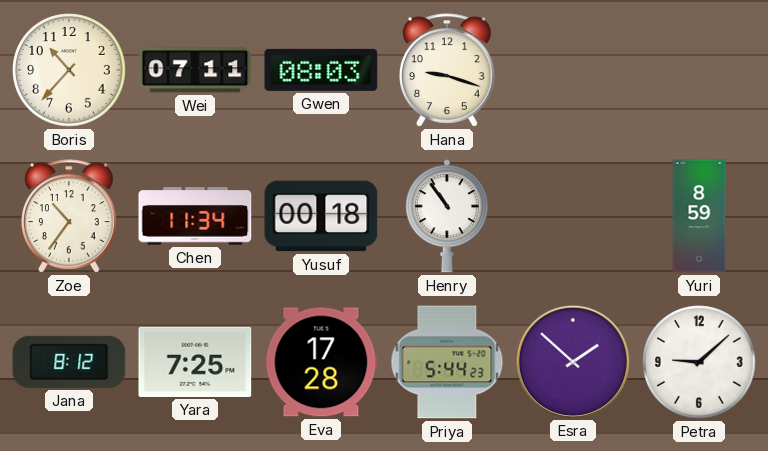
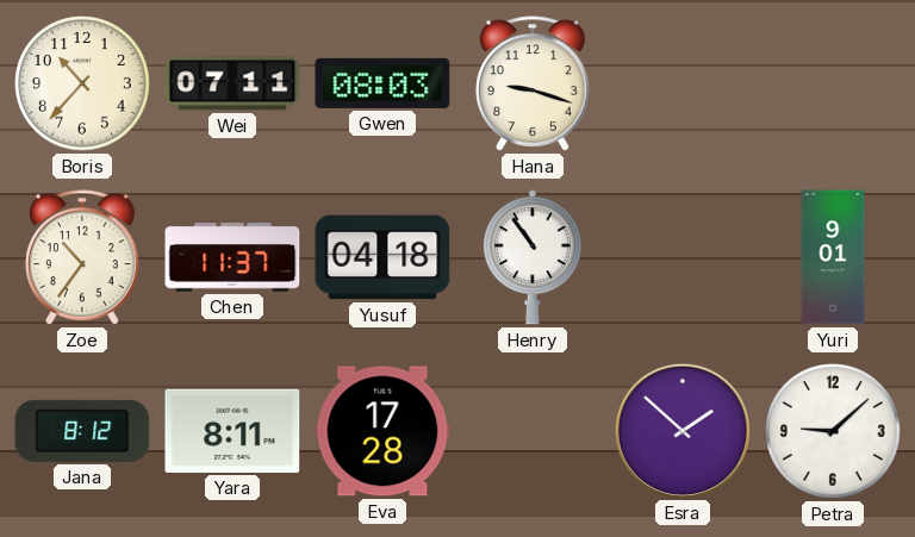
Chen: 11:34 -> 11:37 (232, 257)
Yusuf: 00:18 -> 04:18 (382, 257)
Yuri: 8:59 -> 9:01 (833, 257)
Yara: 7:25 -> 8:11 (232, 431)
Priya: 5:44 -> none (447, 362)
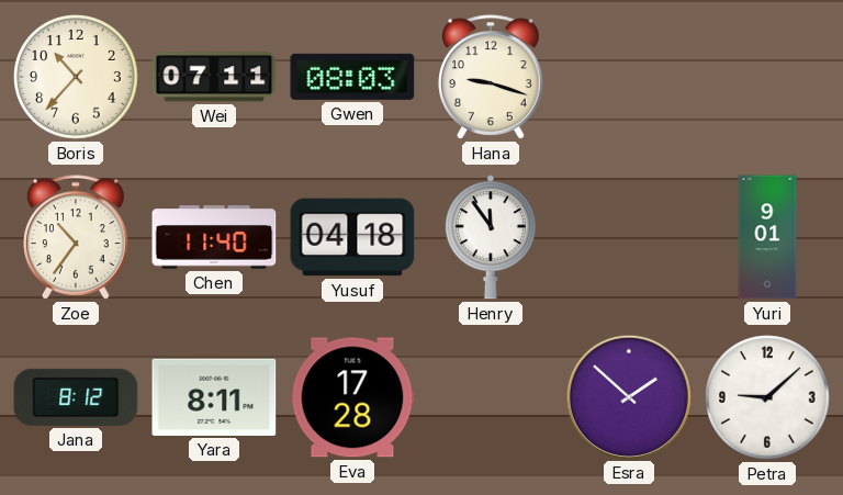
Chen: 11:37 -> 11:40 (214, 237)
Henry: 10:54 -> 11:54 (491, 237)
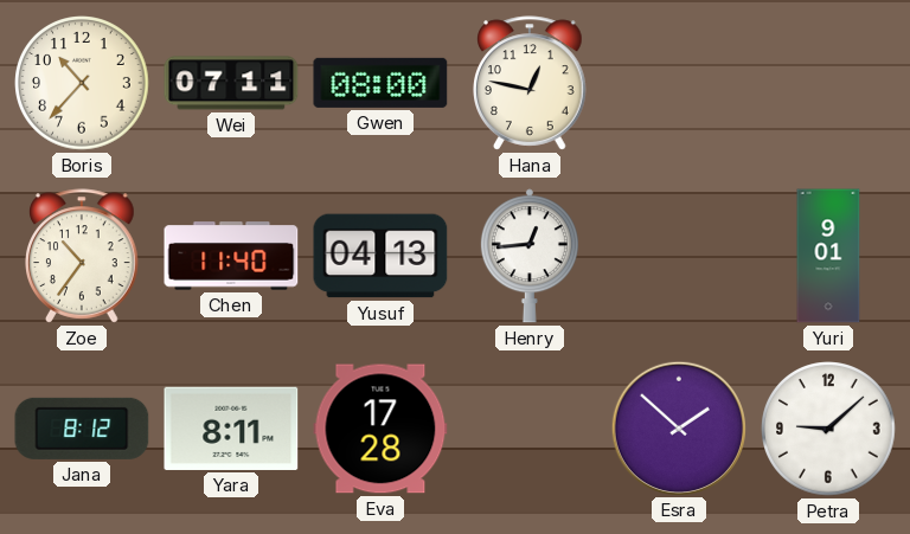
Gwen: 08:03 -> 08:00 (380, 83)
Hana: 9:18 -> 12:47 (530, 83)
Yusuf: 04:18 -> 04:13 (380, 256)
Henry: 11:54 -> 12:44 (530, 256)
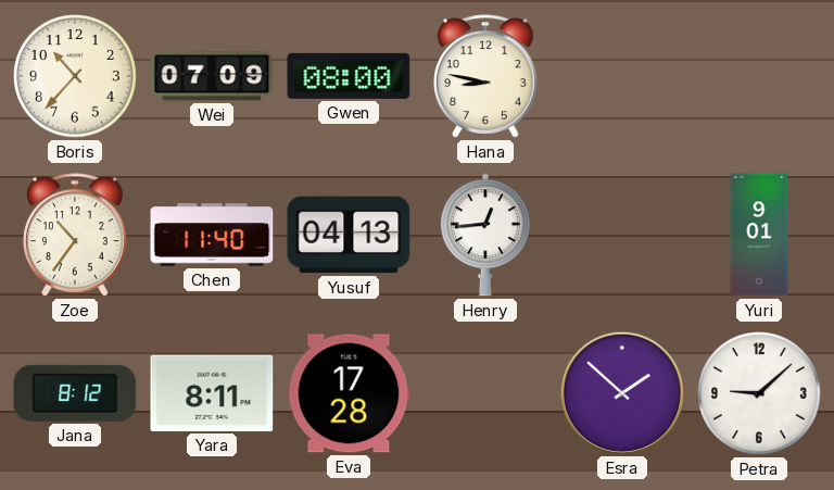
Wei: 07:11 -> 07:09 (212, 76)
Hana: 12:47 -> 8:47 (485, 76)
